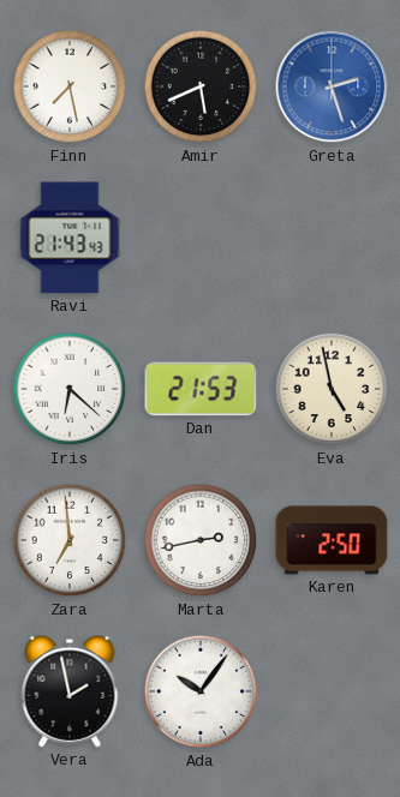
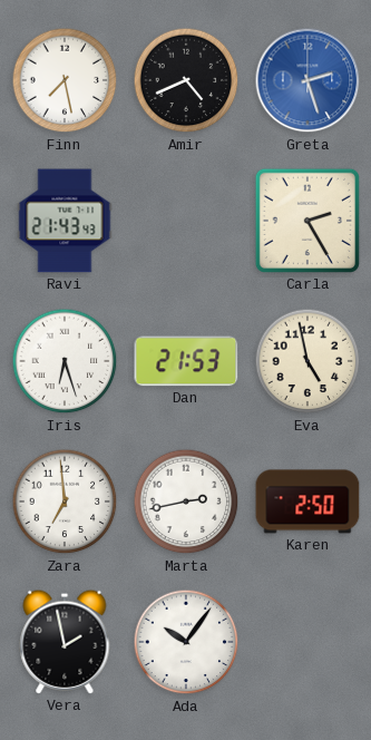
Amir: 5:41 -> 4:41 (186, 80)
Carla: none -> 2:25 (307, 221)
Iris: 6:22 -> 6:27 (65, 361)
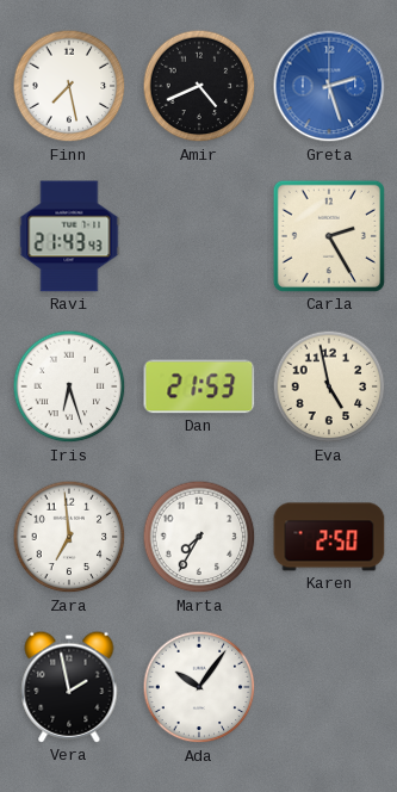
Marta: 2:43 -> 7:35 (199, 537)
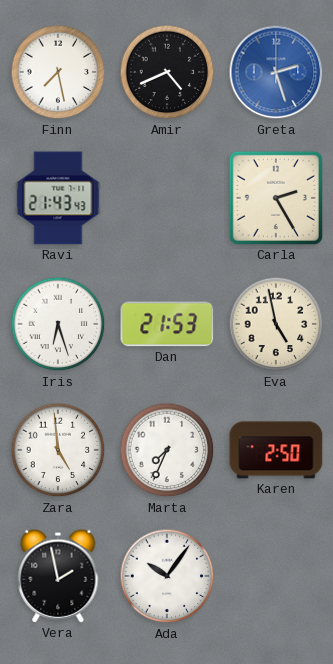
Zara: 6:59 -> 4:59 (58, 450)
Marta: 7:35 -> 7:34 (167, 450)
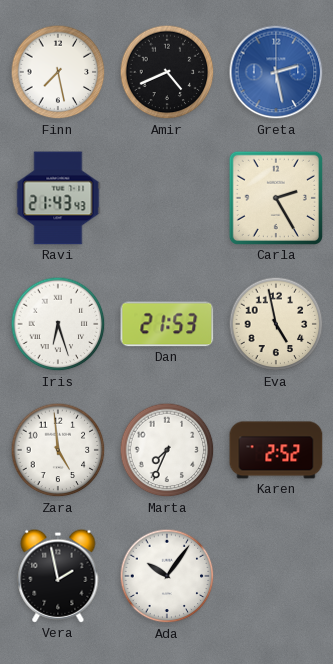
Greta: 2:27 -> 2:28 (276, 72)
Karen: 2:50 -> 2:52 (276, 450)
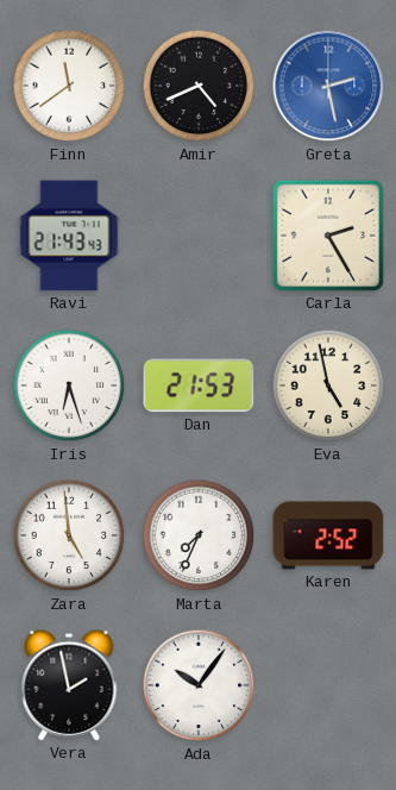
Finn: 7:28 -> 11:39 (69, 86)
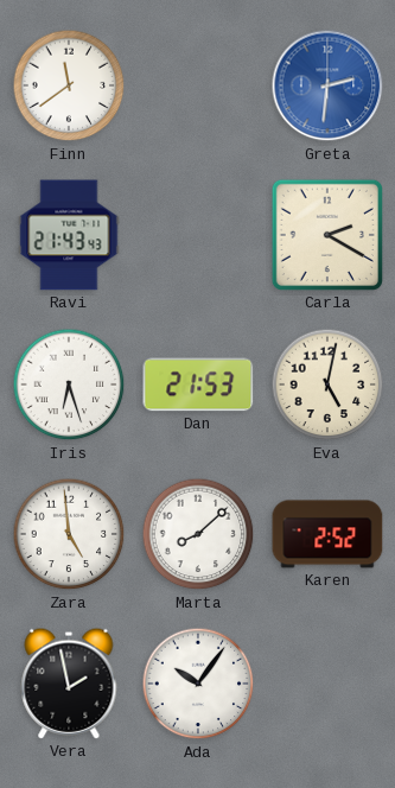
Amir: 4:41 -> none (199, 86)
Greta: 2:28 -> 2:31 (327, 85)
Carla: 2:25 -> 2:20 (327, 235)
Eva: 4:58 -> 5:02 (327, 385)
Marta: 7:34 -> 8:08 (198, 534)
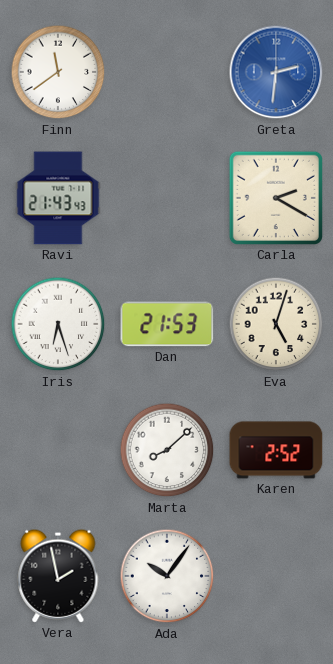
Eva: 5:02 -> 5:03 (276, 324)
Zara: 4:59 -> none (69, 534)
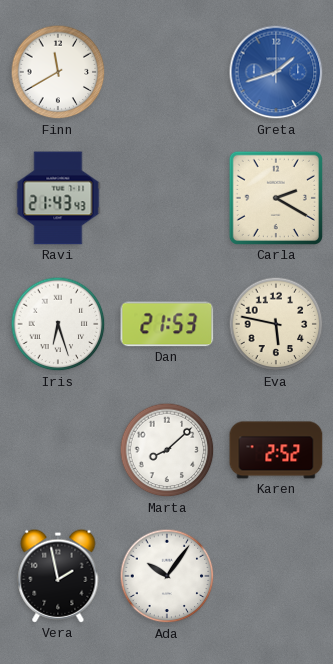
Finn: 11:39 -> 11:40 (58, 72)
Greta: 2:31 -> 1:42 (276, 72)
Eva: 5:03 -> 5:47 (276, 324)
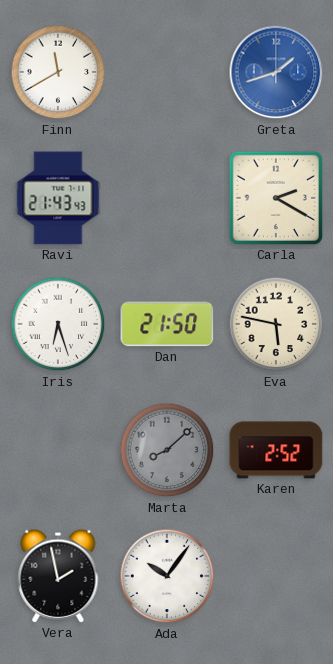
Dan: 21:53 -> 21:50 (167, 324)
Marta dial: white -> grey (167, 450)
